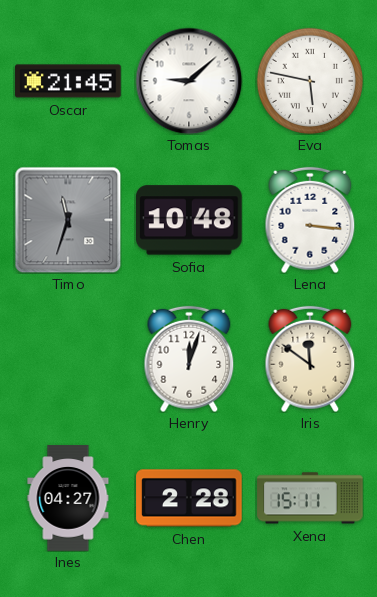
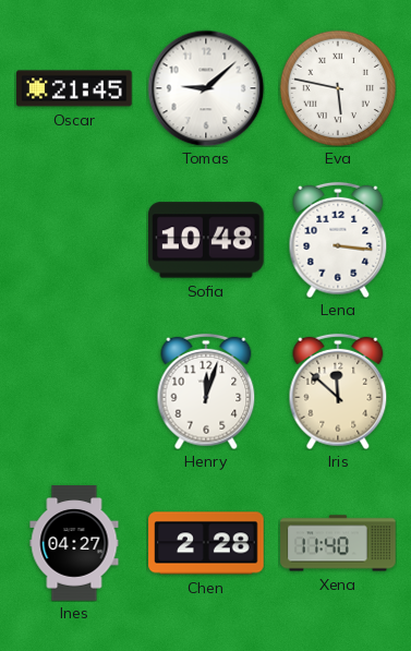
Timo: 11:33 -> none (68, 220)
Iris: 11:51 -> 11:52 (338, 391)
Xena: 15:11 -> 11:40 (338, 543)
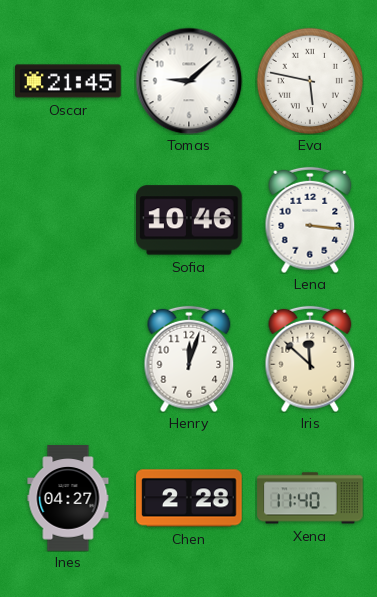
Sofia: 10:48 -> 10:46 (190, 220)
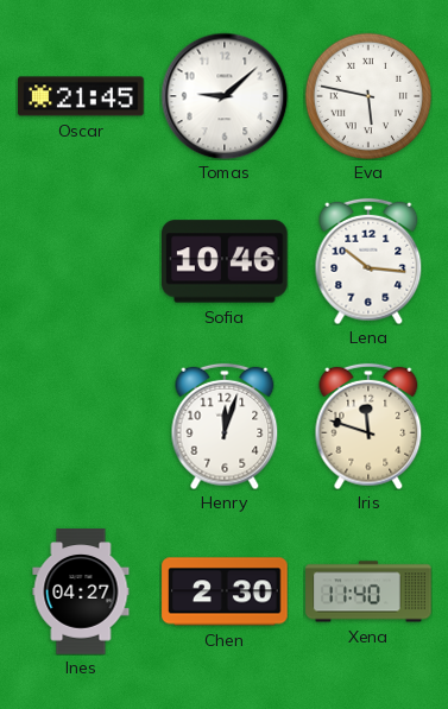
Lena: 3:16 -> 10:16 (368, 261)
Iris: 11:52 -> 11:48 (368, 426)
Chen: 2:28 -> 2:30 (225, 591)
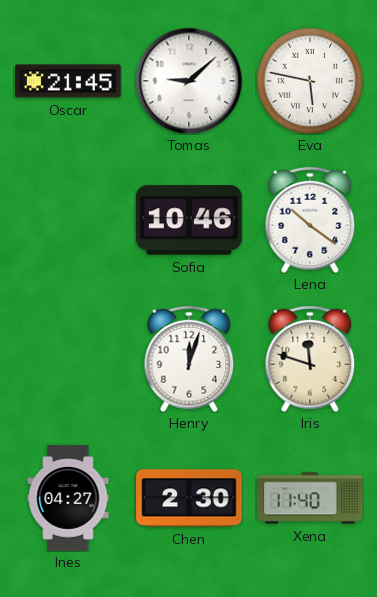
Lena: 10:16 -> 10:21 (310, 220)
